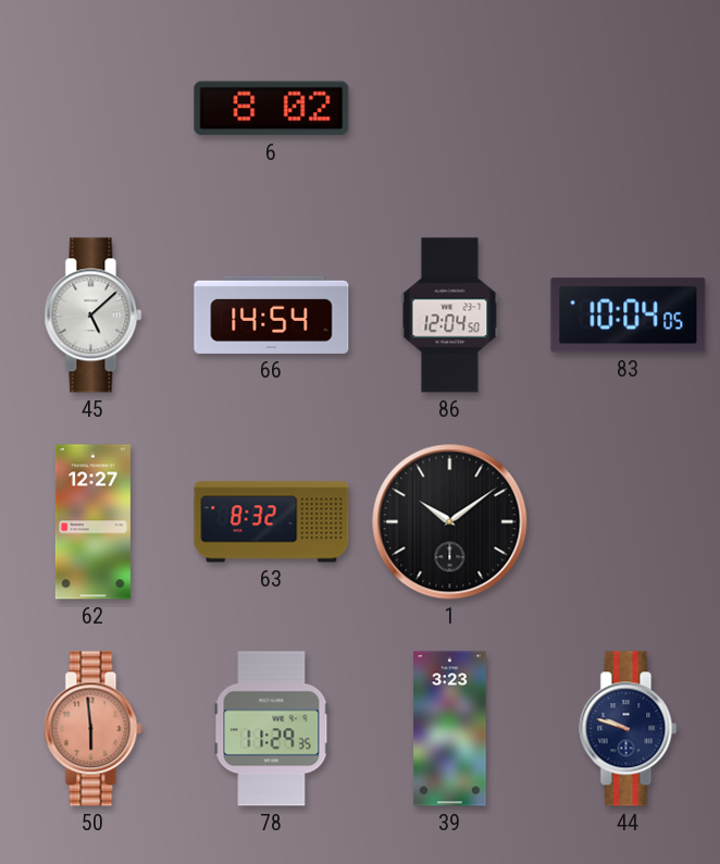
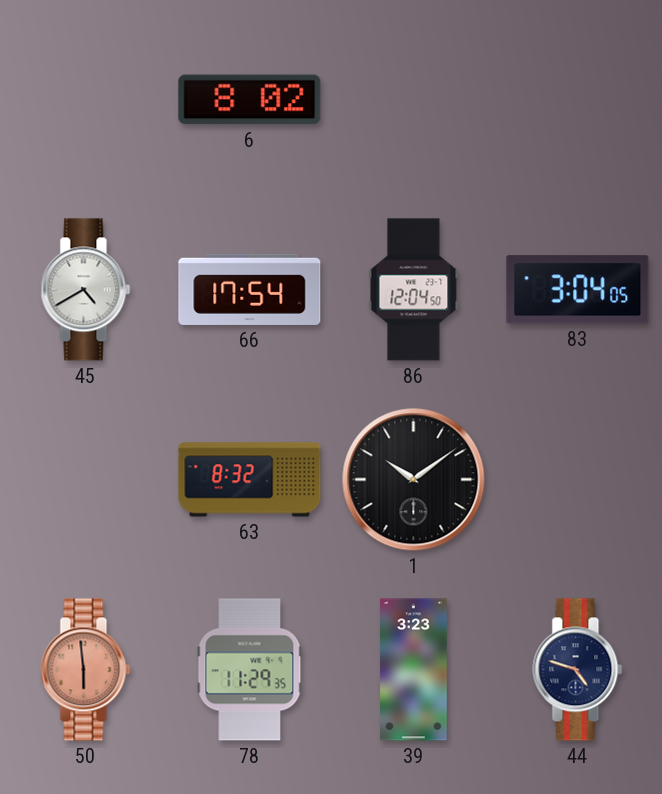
45: 5:08 -> 4:40 (86, 290)
66: 14:54 -> 17:54 (250, 289)
83: 10:04 -> 3:04 (578, 290)
62: 12:27 -> none (92, 522)
44: 9:48 -> 4:48 (578, 670)
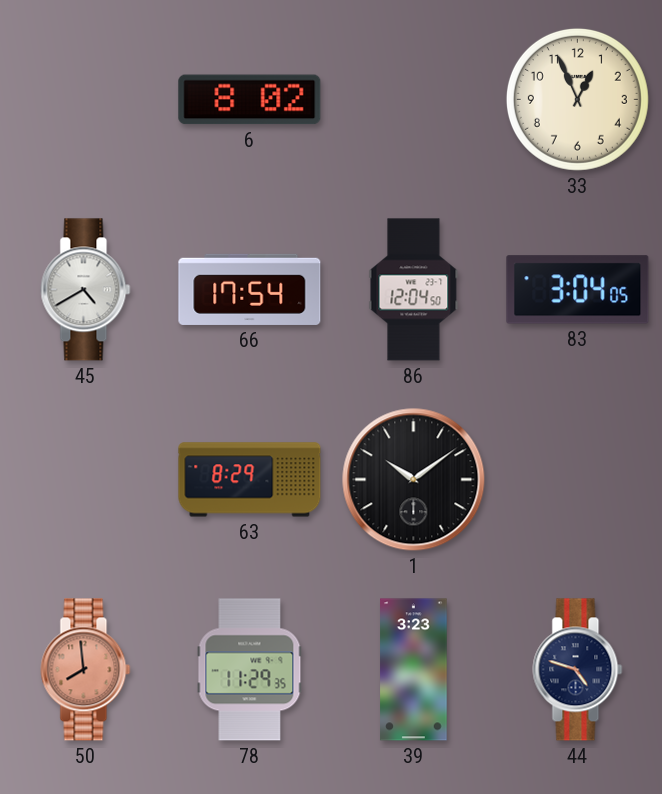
33: none -> 12:56 (577, 99)
63: 8:32 -> 8:29 (250, 480)
50: 5:59 -> 7:59 (86, 670)
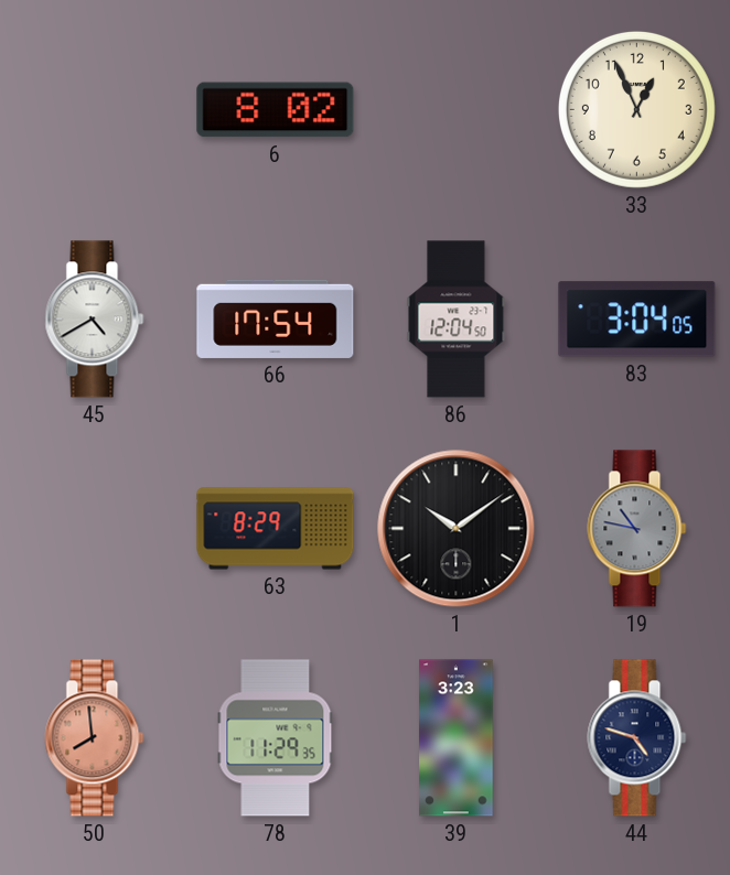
19: none -> 10:47 (637, 529)
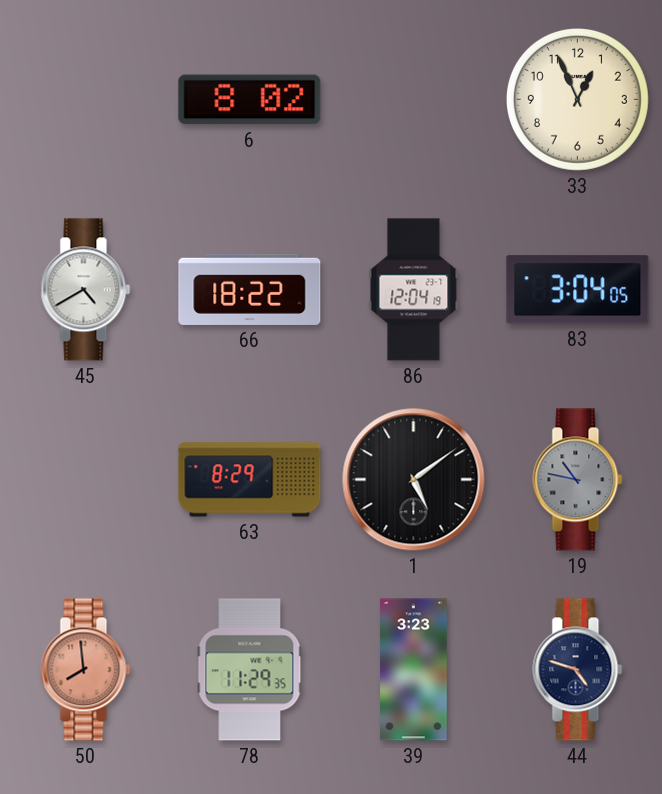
66: 17:54 -> 18:22 (250, 289)
86: 12:04:50 -> 12:04:19 (414, 290)
1: 10:09 -> 5:09 (414, 480)
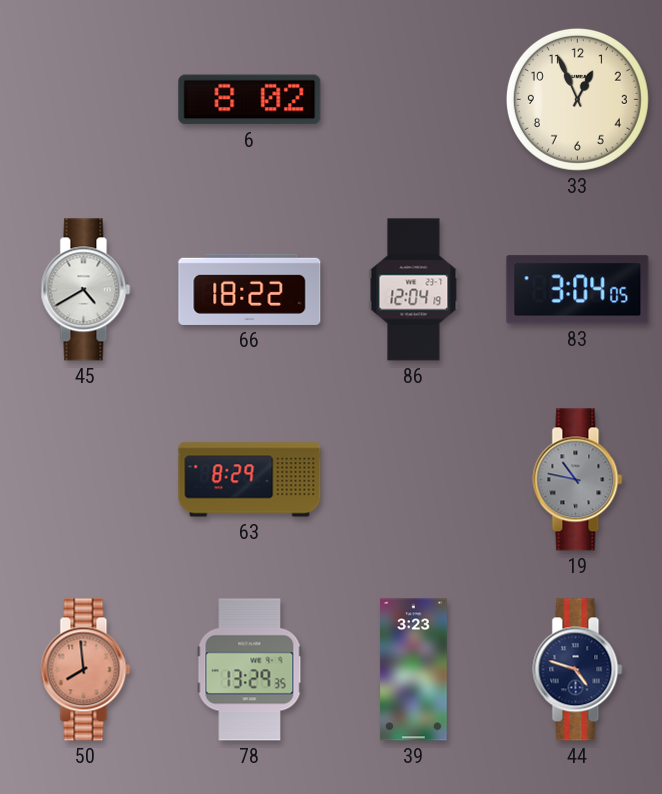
1: 5:09 -> none (414, 480)
78: 11:29 -> 13:29 (250, 670)
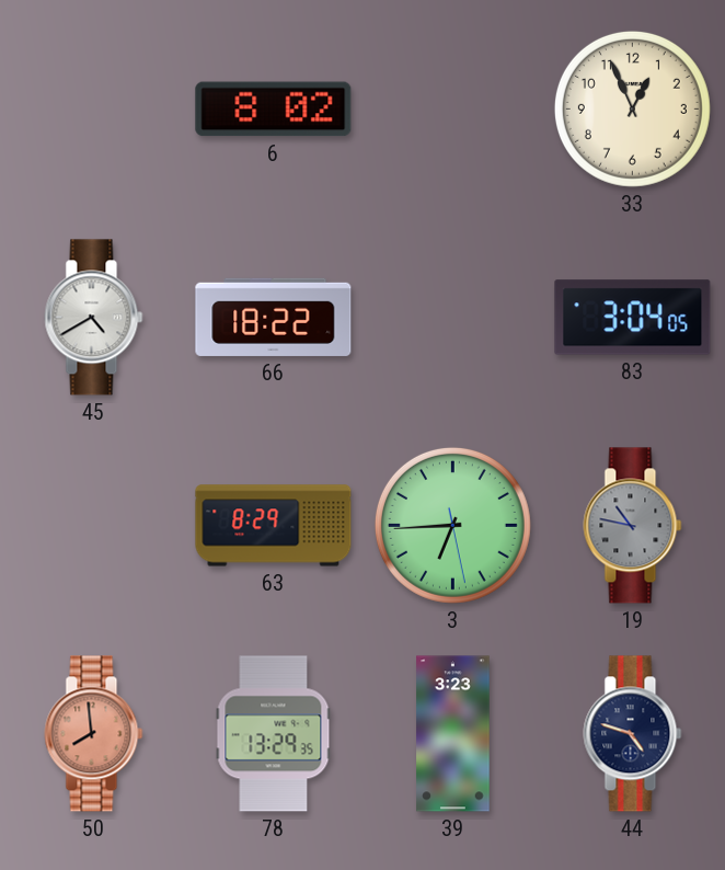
86: 12:04 -> none (414, 290)
3: none -> 6:44 (452, 525)
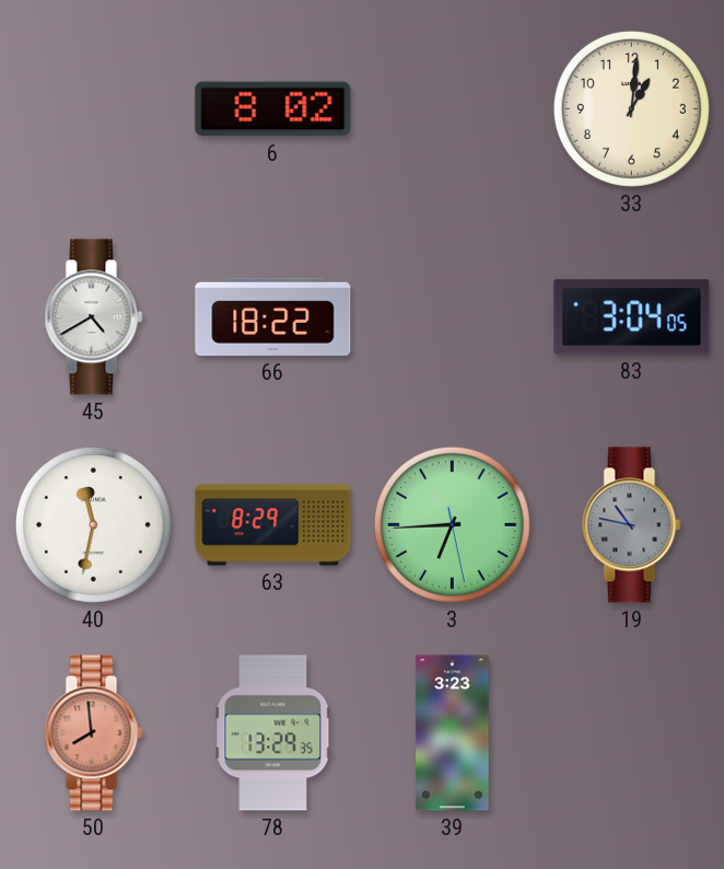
33: 12:56 -> 1:01 (631, 108)
40: none -> 11:32 (93, 524)
44: 4:48 -> none (633, 734)
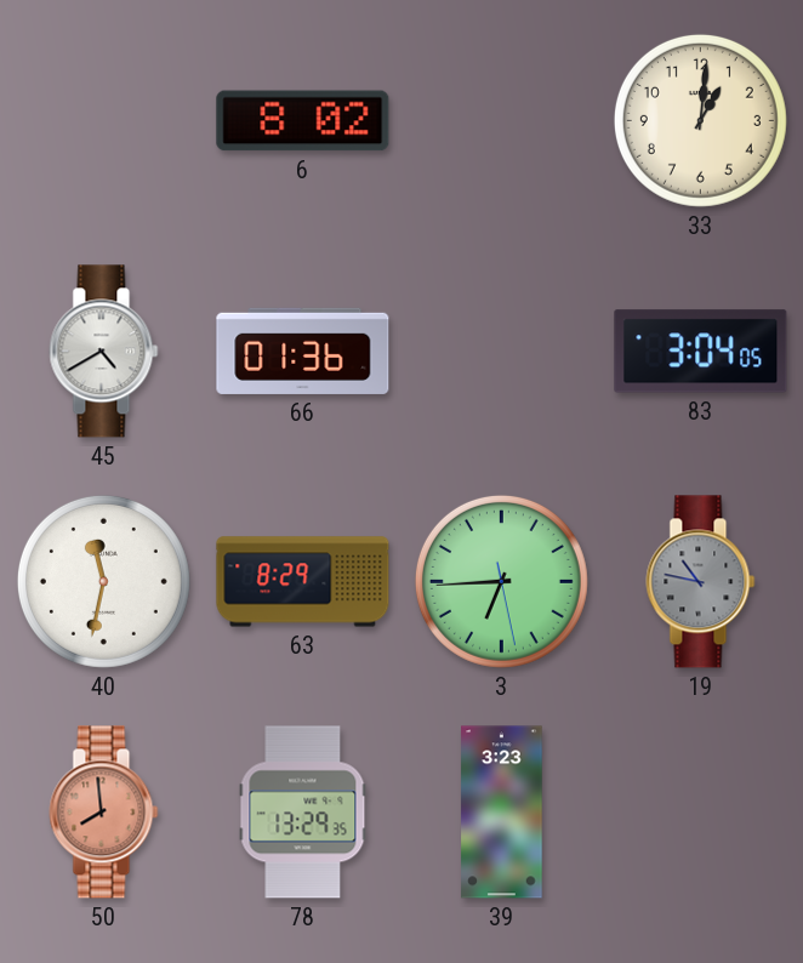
66: 18:22 -> 01:36 (303, 351)
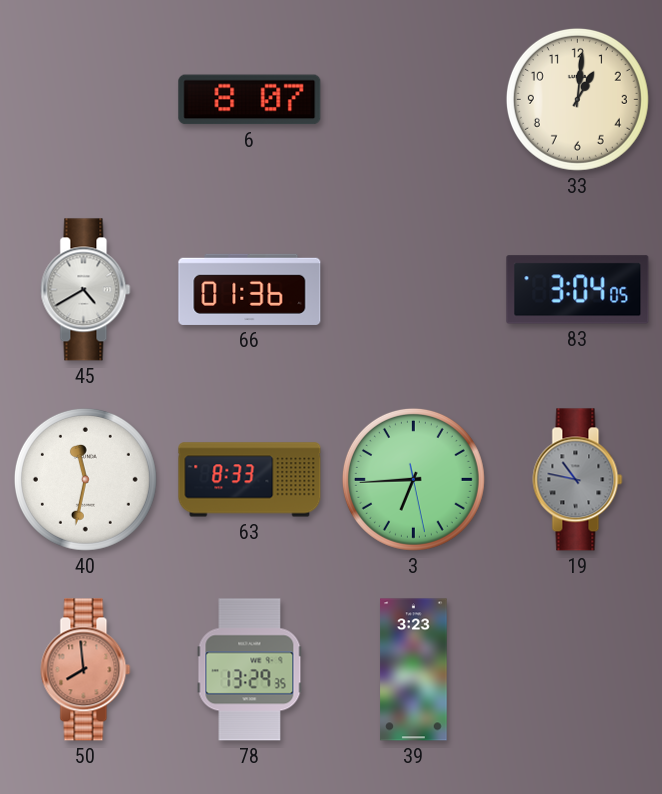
6: 8:02 -> 8:07 (250, 100)
63: 8:29 -> 8:33 (250, 480)
